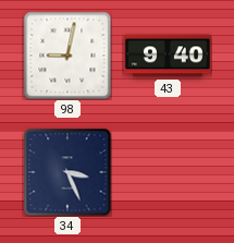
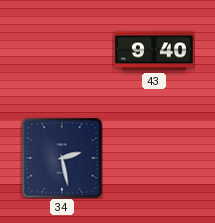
98: 9:02 -> none (67, 56)
34: 3:26 -> 2:28 (62, 158)
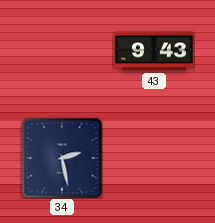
43: 9:40 -> 9:43 (154, 51)
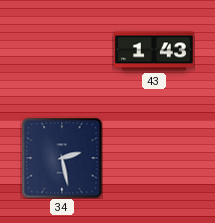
43: 9:43 -> 1:43 (154, 51)
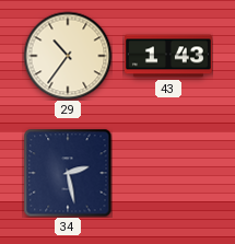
29: none -> 10:36 (68, 56)
